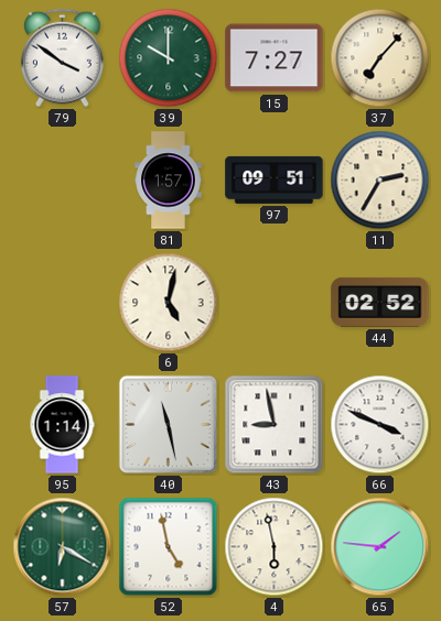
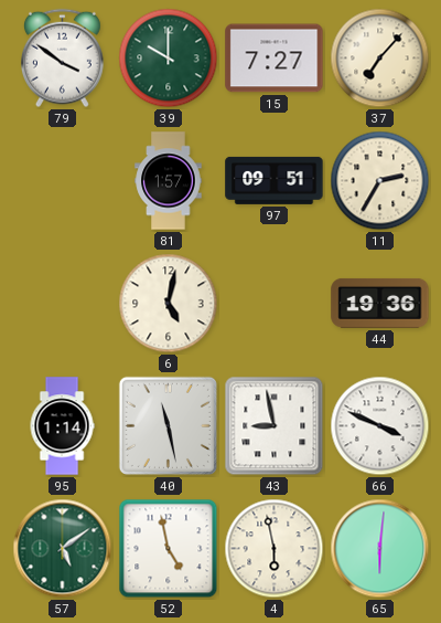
44: 02:52 -> 19:36 (380, 303)
57: 6:20 -> 5:09 (63, 549)
65: 1:46 -> 6:01 (380, 549)
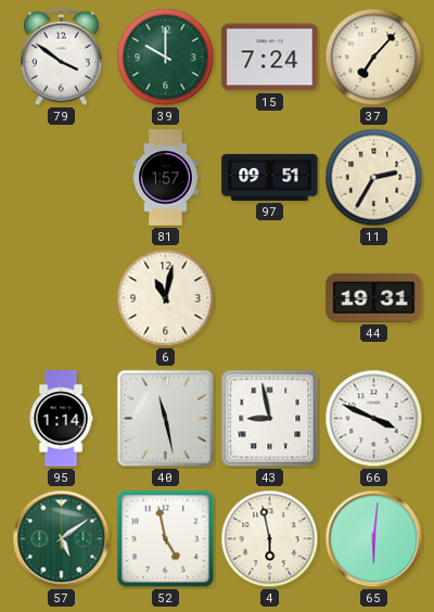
15: 7:27 -> 7:24 (270, 58)
6: 5:02 -> 11:02 (166, 298)
44: 19:36 -> 19:31 (374, 297)
